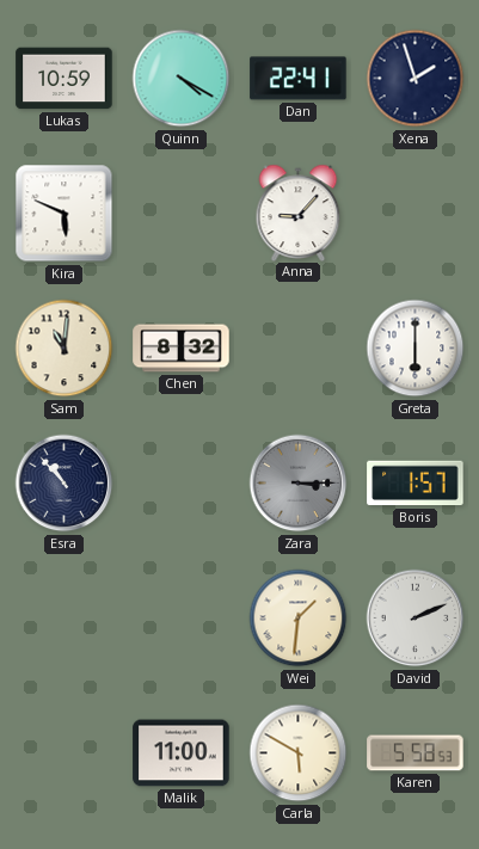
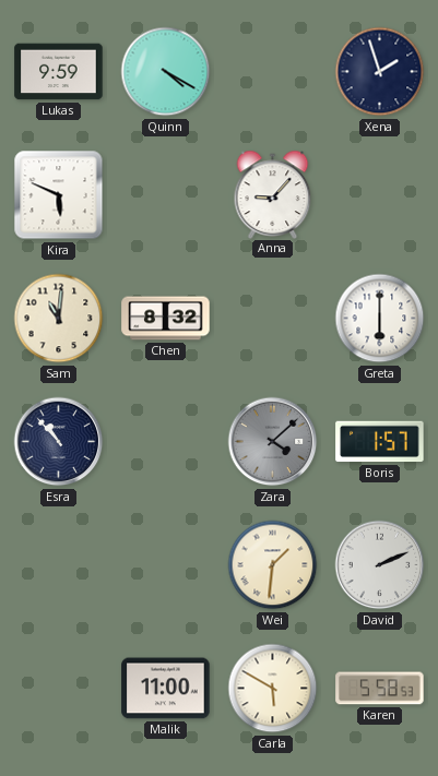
Lukas: 10:59 -> 9:59 (59, 72)
Dan: 22:41 -> none (299, 79)
Zara: 3:15 -> 4:08 (273, 442)
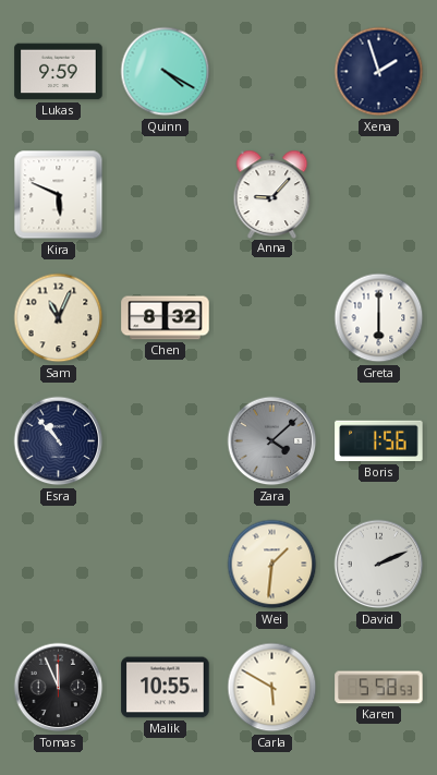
Sam: 11:01 -> 11:04 (59, 318)
Boris: 1:57 -> 1:56 (379, 441)
Tomas: none -> 11:56 (59, 688)
Malik: 11:00 -> 10:55 (166, 688)
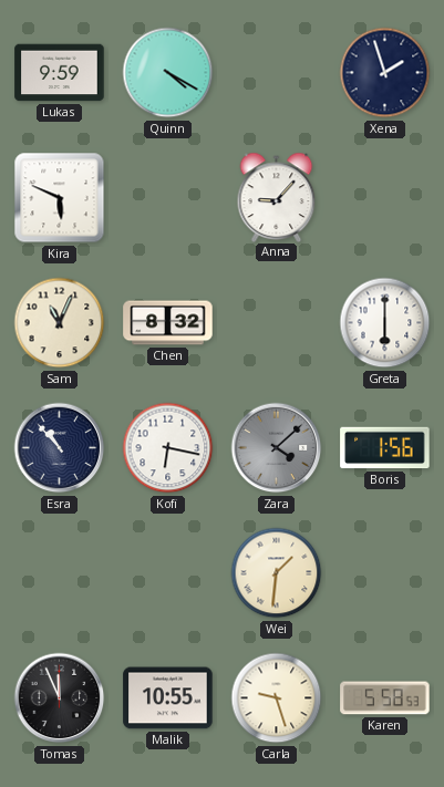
Kofi: none -> 6:17 (168, 448)
David: 2:11 -> none (379, 565)
Carla: 5:50 -> 9:27 (277, 698)
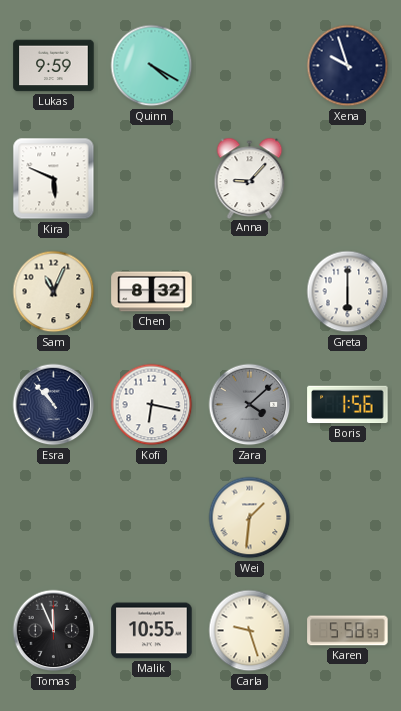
Xena: 1:57 -> 9:57 (348, 66)
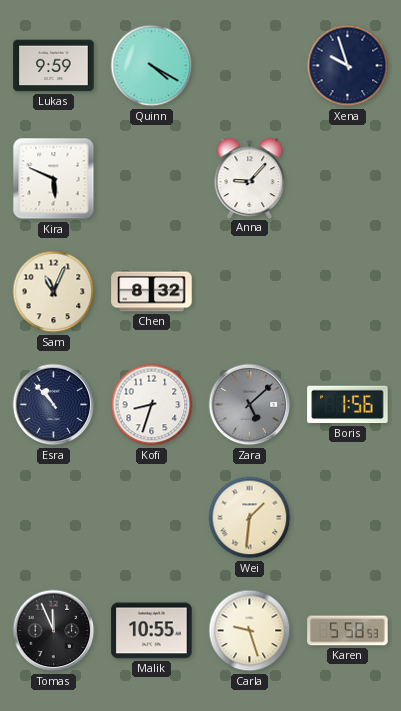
Greta: 6:00 -> none (348, 292)
Kofi: 6:17 -> 8:33 (152, 405)
Zara: 4:08 -> 5:08 (250, 405)
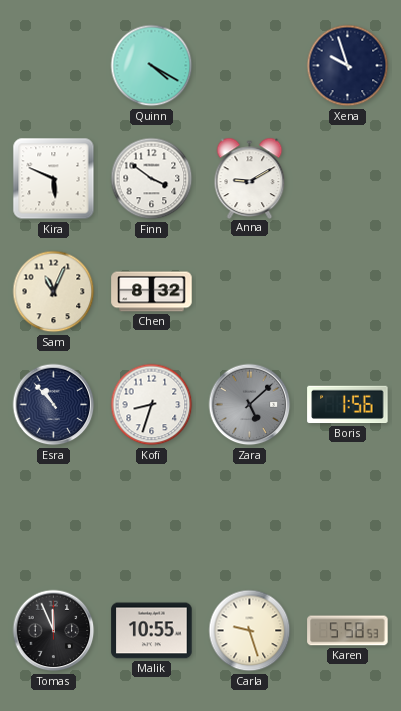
Lukas: 9:59 -> none (54, 66)
Finn: none -> 3:51 (152, 179)
Anna: 9:07 -> 9:10 (250, 178)
Wei: 1:31 -> none (250, 518)
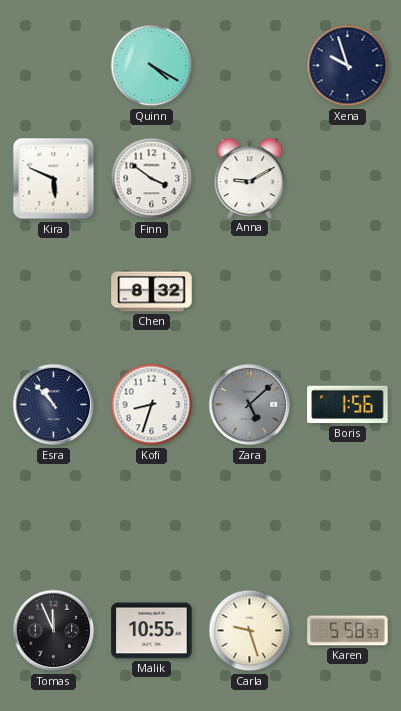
Sam: 11:04 -> none (54, 292)
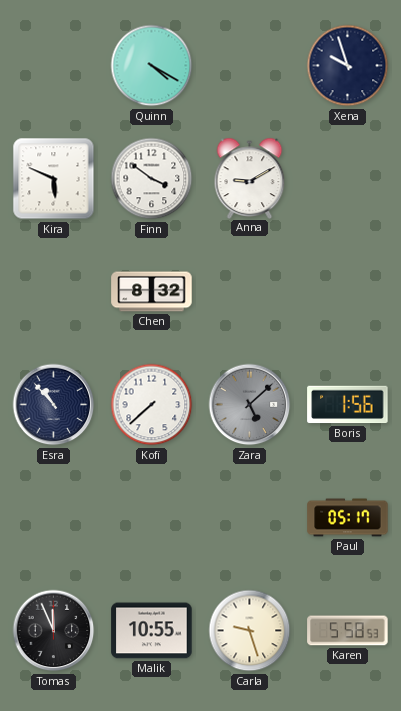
Kofi: 8:33 -> 7:38 (152, 405)
Paul: none -> 05:17 (348, 518)
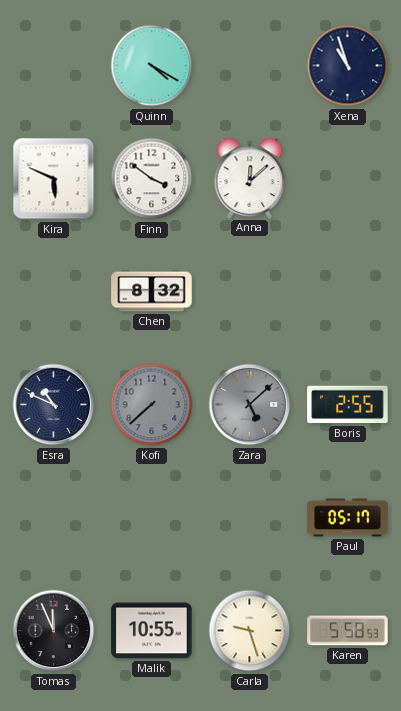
Xena: 9:57 -> 10:57 (348, 66)
Anna: 9:10 -> 12:08 (250, 178)
Esra: 10:53 -> 10:49 (54, 405)
Kofi dial: white -> grey (152, 405)
Boris: 1:56 -> 2:55 (348, 405)
